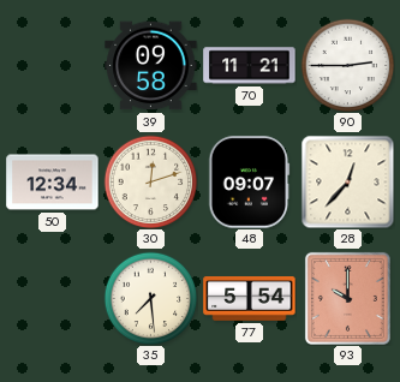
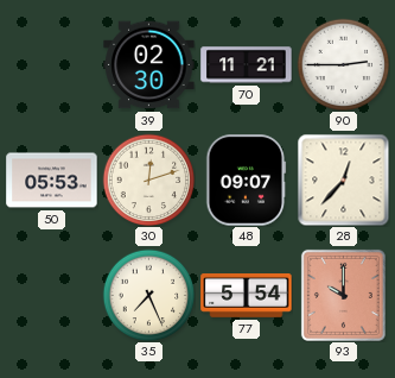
39: 09:58 -> 02:30 (149, 65)
50: 12:34 -> 05:53 (52, 181)
35: 7:29 -> 7:26 (148, 295)
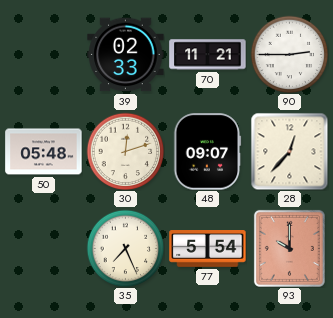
39: 02:30 -> 02:33 (126, 55)
50: 05:53 -> 05:48 (44, 152)
